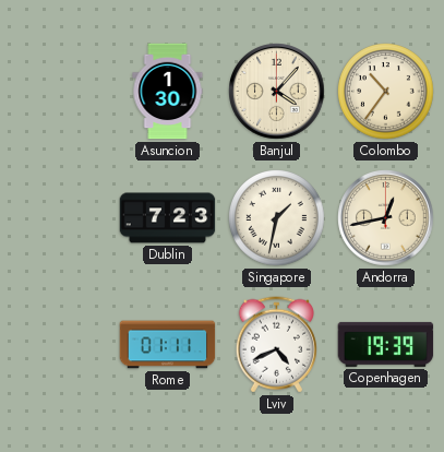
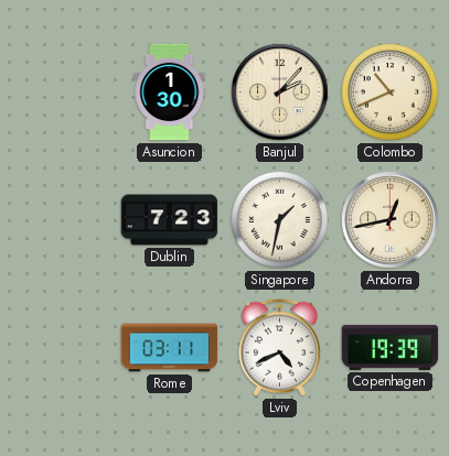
Banjul: 4:07 -> 2:07 (280, 93)
Colombo: 10:36 -> 10:41 (391, 93)
Rome: 01:11 -> 03:11 (170, 348)
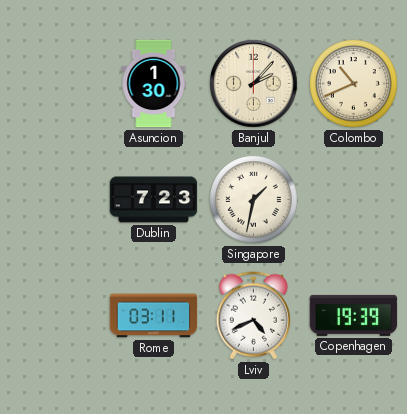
Andorra: 12:43 -> none (391, 220)
